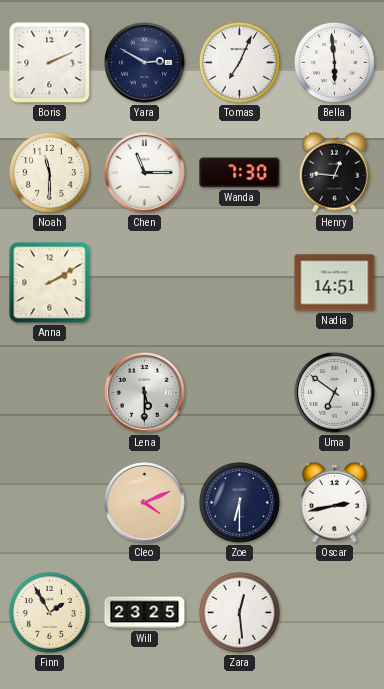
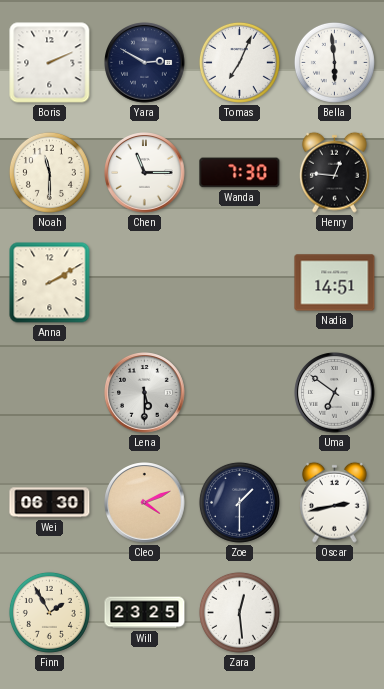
Wei: none -> 06:30 (50, 503)
Zoe: 6:30 -> 1:30 (239, 502)
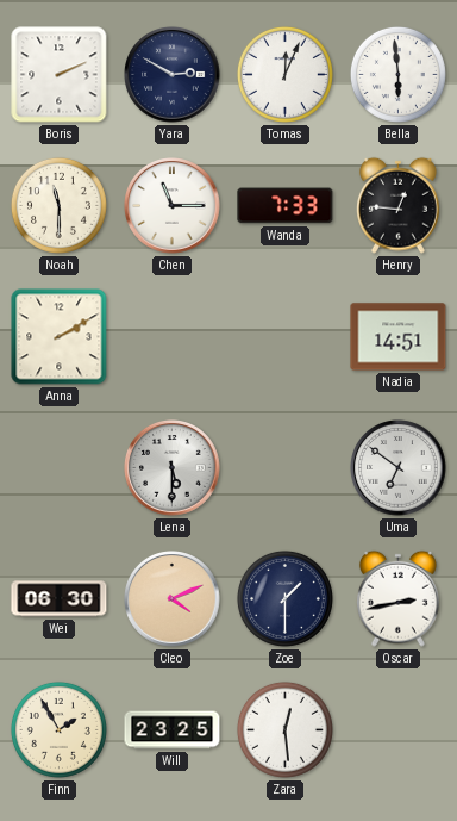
Tomas: 7:04 -> 12:04 (284, 74)
Wanda: 7:30 -> 7:33 (286, 206)
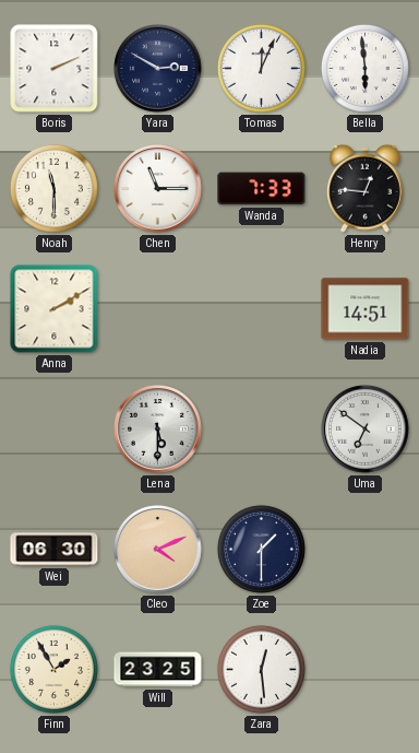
Oscar: 2:43 -> none (399, 598)
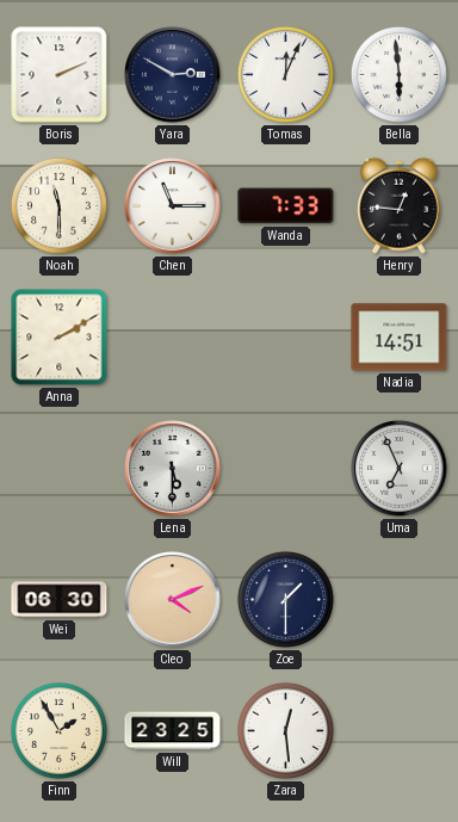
Uma: 6:51 -> 6:56 (400, 469)
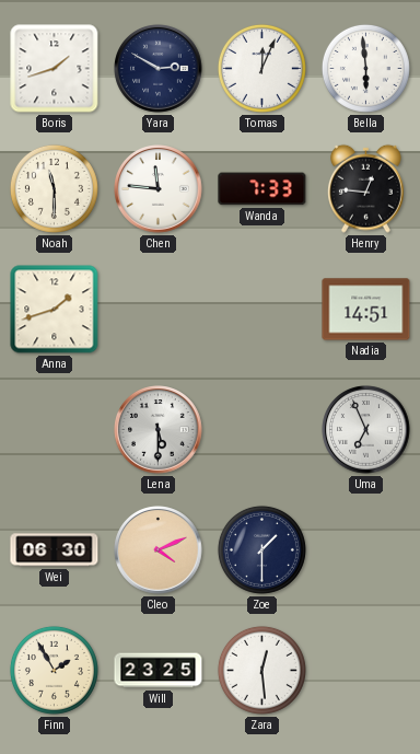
Boris: 2:11 -> 1:42 (55, 69)
Chen: 11:15 -> 11:46 (159, 189)
Anna: 2:10 -> 1:42 (55, 310)
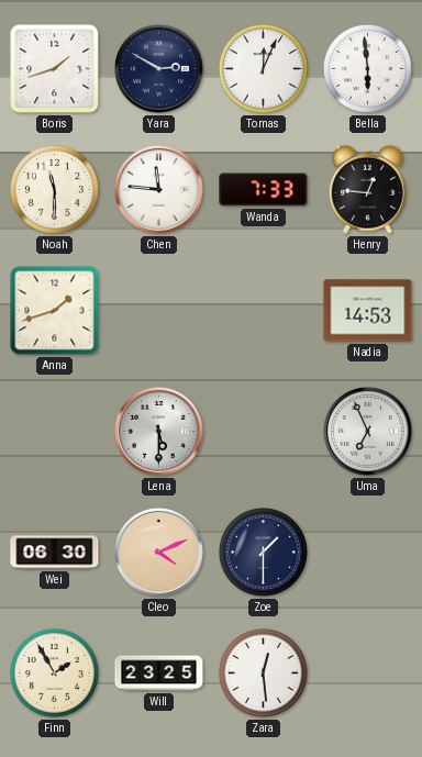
Nadia: 14:51 -> 14:53 (368, 311)
